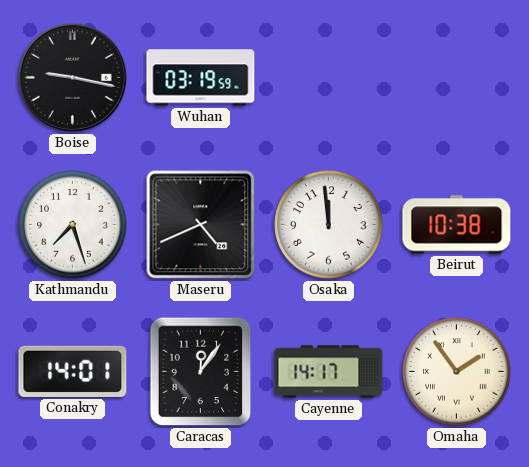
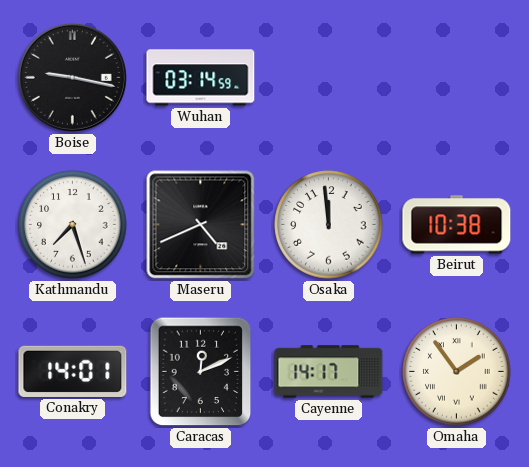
Wuhan: 03:19 -> 03:14 (201, 78)
Caracas: 12:06 -> 12:11 (201, 372)
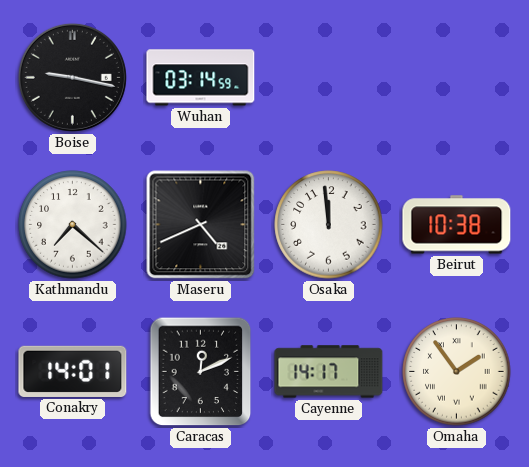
Kathmandu: 7:27 -> 7:22 (73, 225)
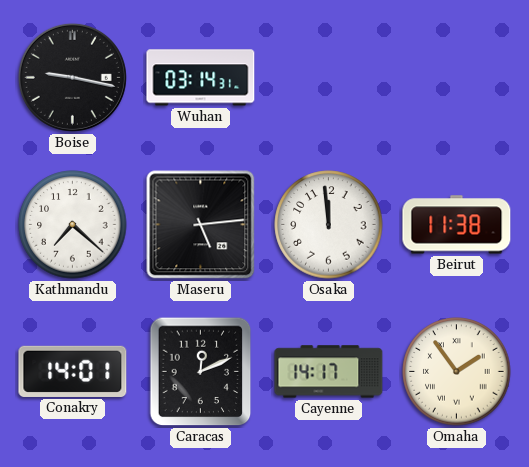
Wuhan: 03:14:59 -> 03:14:31 (201, 78)
Maseru: 4:41 -> 5:14 (201, 225)
Beirut: 10:38 -> 11:38 (457, 225)
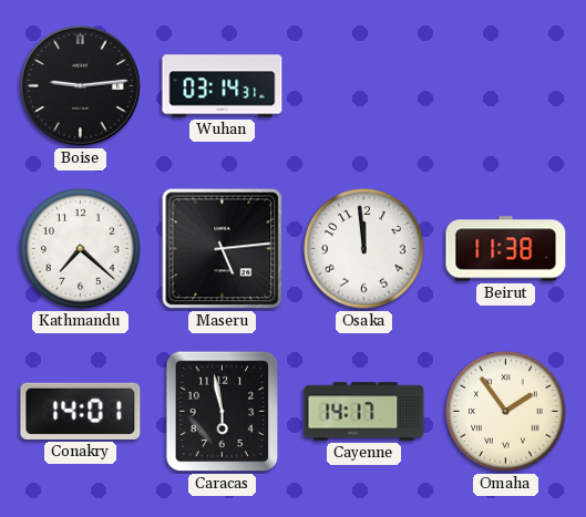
Boise: 9:17 -> 9:14 (80, 85)
Caracas: 12:11 -> 5:58 (223, 412)
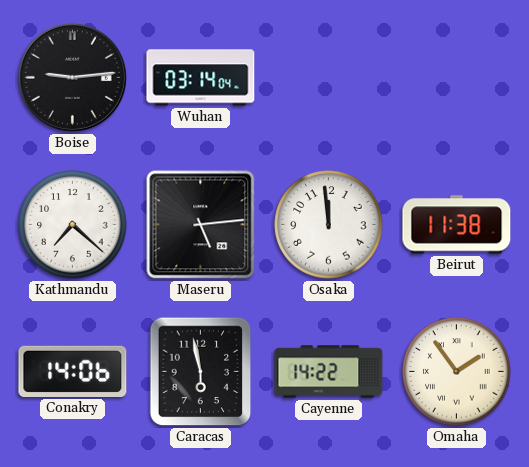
Wuhan: 03:14:31 -> 03:14:04 (201, 78)
Conakry: 14:01 -> 14:06 (73, 371)
Cayenne: 14:17 -> 14:22 (329, 372)
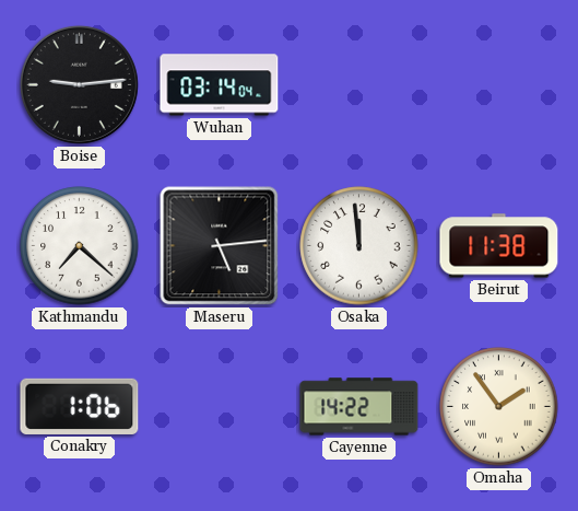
Conakry: 14:06 -> 1:06 (80, 406)
Caracas: 5:58 -> none (201, 372)
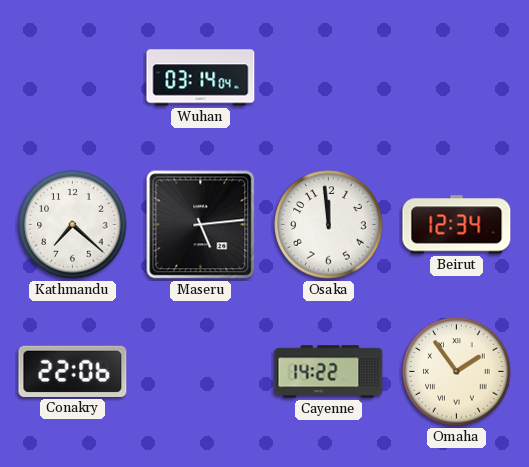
Boise: 9:14 -> none (79, 84)
Beirut: 11:38 -> 12:34 (457, 225)
Conakry: 1:06 -> 22:06 (73, 371)
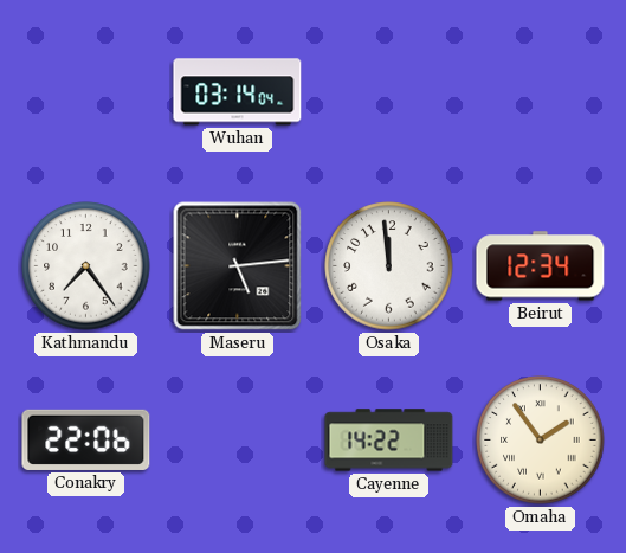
Kathmandu: 7:22 -> 7:24 (86, 266)
